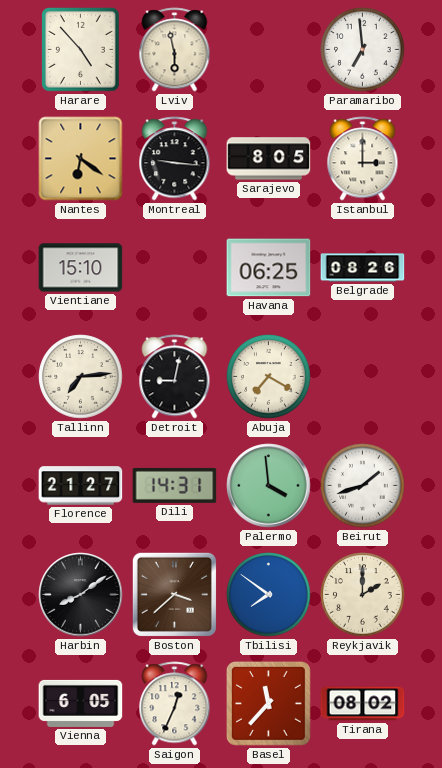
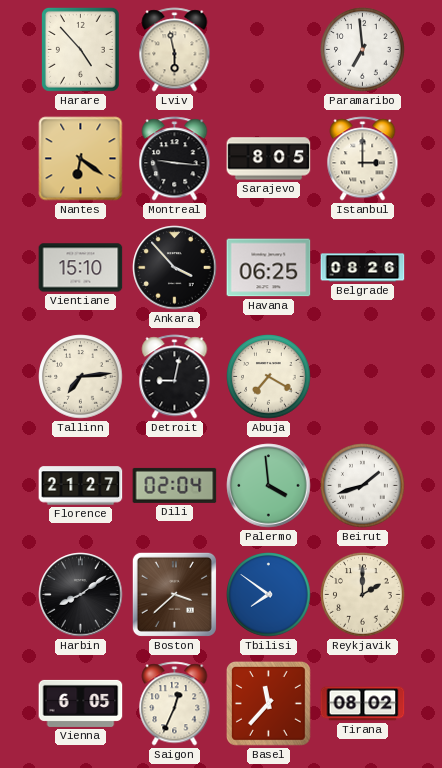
Ankara: none -> 3:53 (175, 268)
Dili: 14:31 -> 02:04 (175, 485)
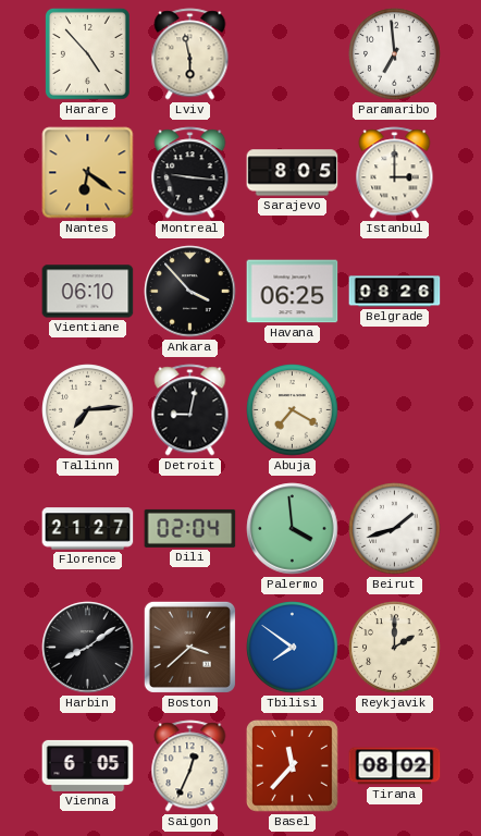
Vientiane: 15:10 -> 06:10 (88, 292)
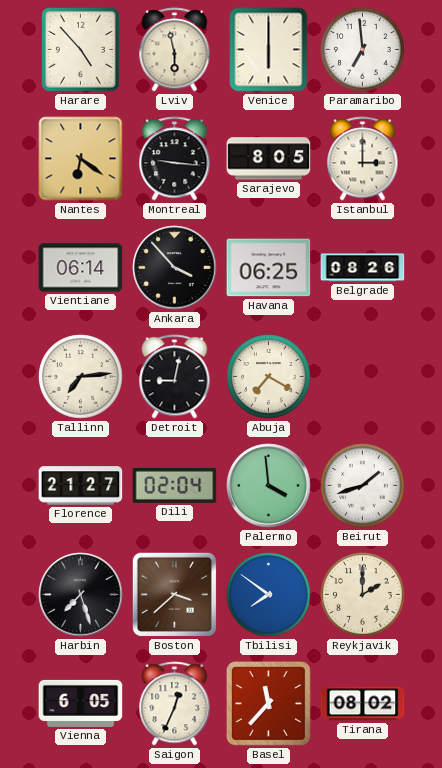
Venice: none -> 6:00 (269, 50)
Vientiane: 06:10 -> 06:14 (81, 268)
Harbin: 8:09 -> 7:27 (81, 595)
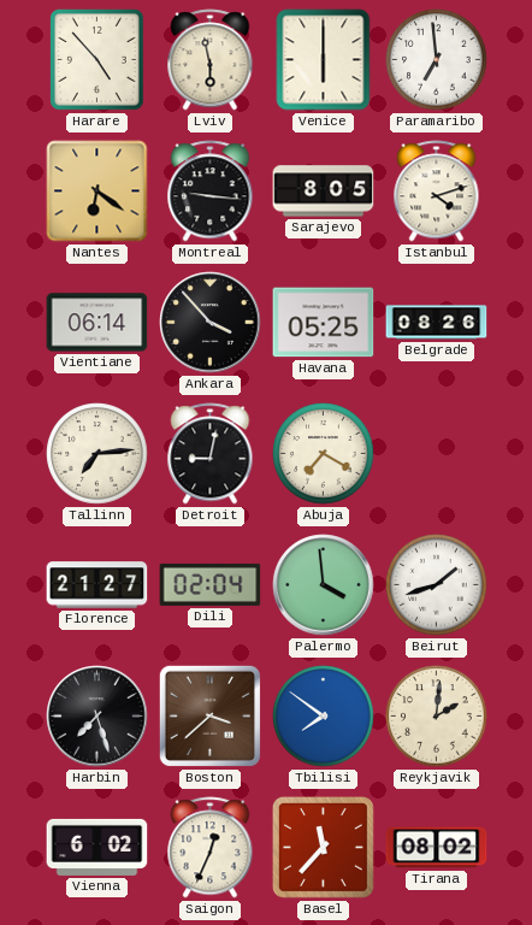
Istanbul: 3:00 -> 4:12 (437, 192)
Havana: 06:25 -> 05:25 (324, 323)
Reykjavik: 2:00 -> 2:01 (437, 717)
Vienna: 6:05 -> 6:02 (97, 847)
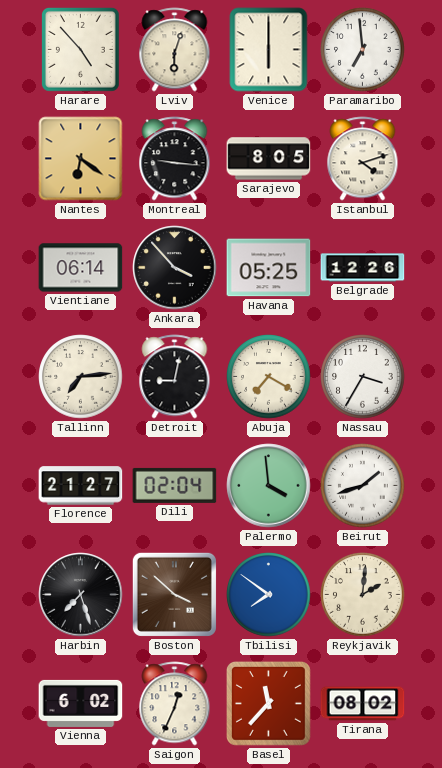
Lviv: 5:58 -> 6:03 (175, 50)
Belgrade: 08:26 -> 12:26 (363, 268)
Nassau: none -> 3:35 (363, 377)
Boston: 3:38 -> 3:52 (174, 594)
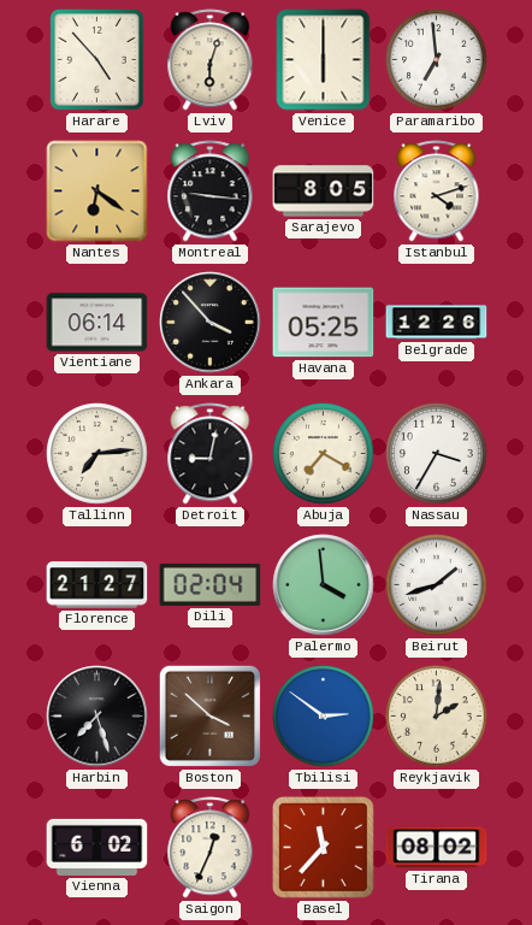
Tbilisi: 7:51 -> 2:51 (324, 717)
